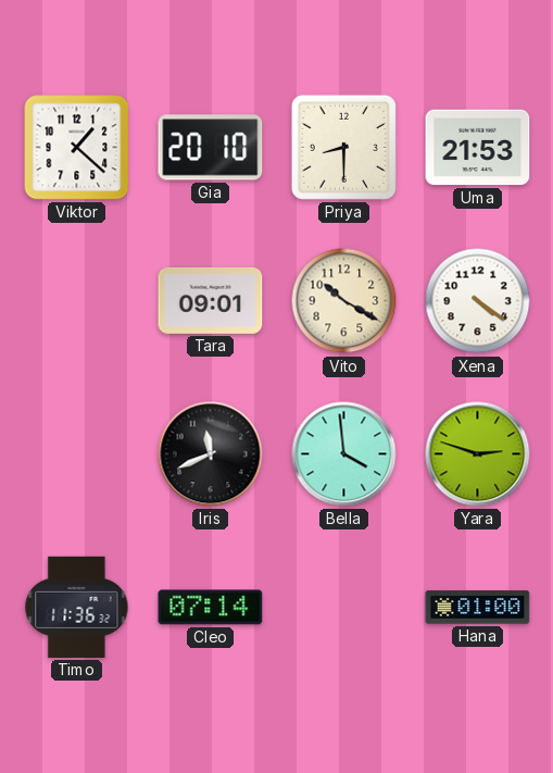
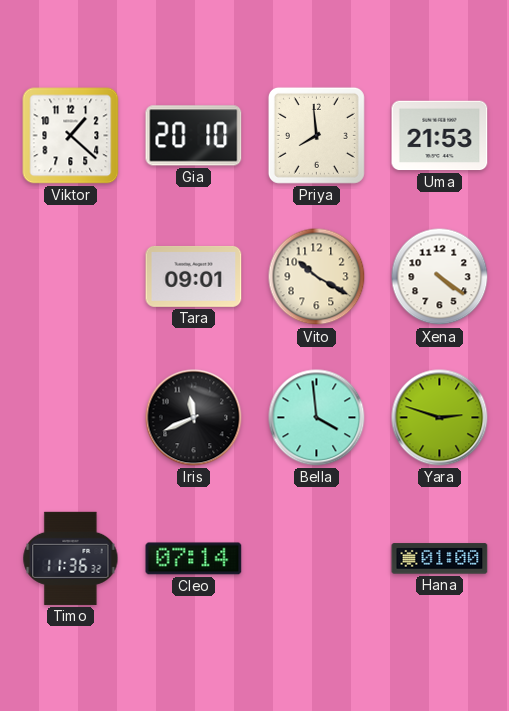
Priya: 8:30 -> 7:59 (316, 135)
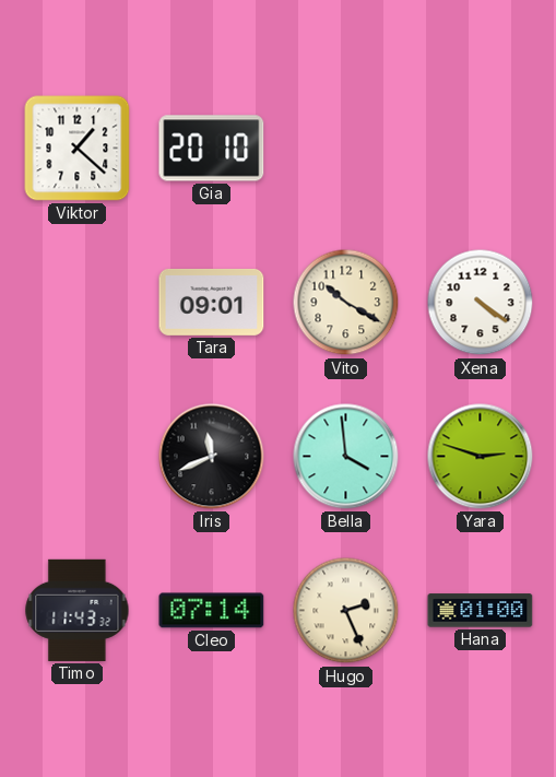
Priya: 7:59 -> none (316, 135)
Uma: 21:53 -> none (440, 136)
Timo: 11:36 -> 11:43 (78, 610)
Hugo: none -> 2:26 (346, 611)
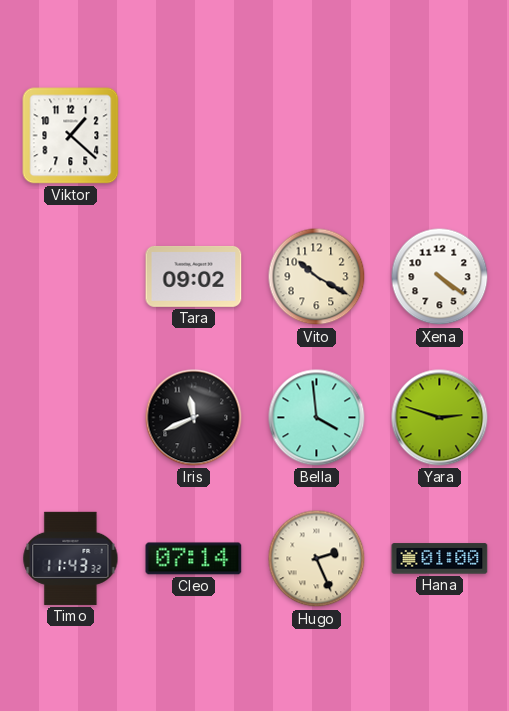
Gia: 20:10 -> none (212, 149)
Tara: 09:01 -> 09:02 (194, 276)
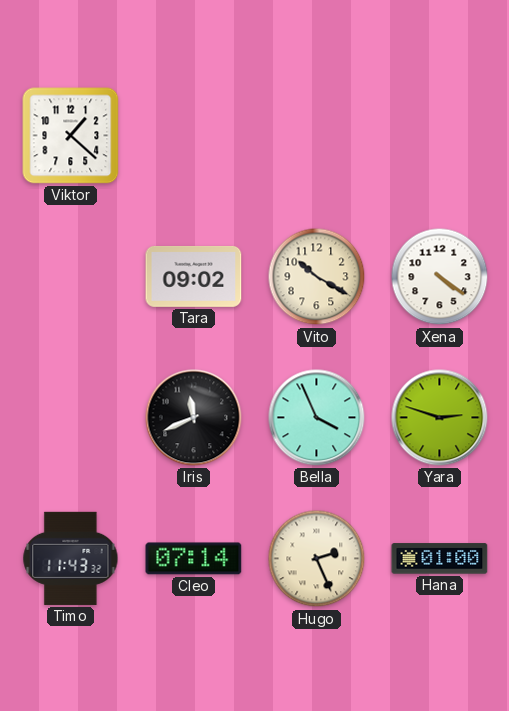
Bella: 3:59 -> 3:56 (317, 418)
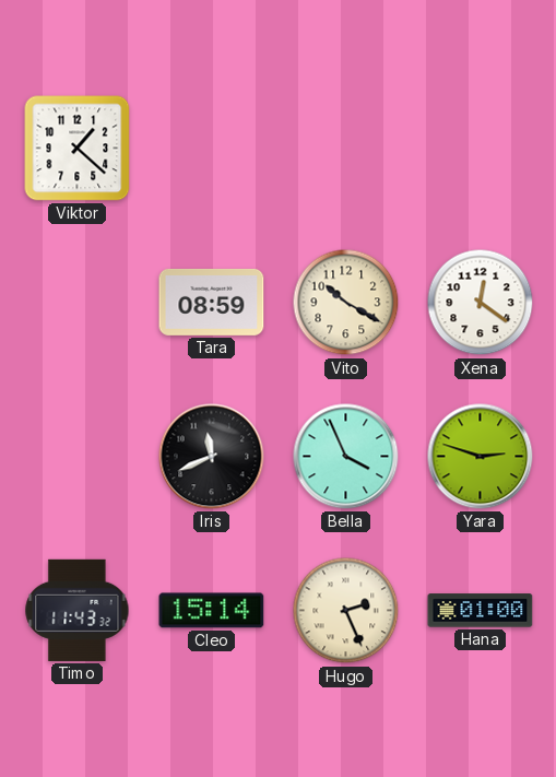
Tara: 09:02 -> 08:59 (212, 302)
Xena: 4:21 -> 12:21 (481, 303)
Cleo: 07:14 -> 15:14 (212, 611)
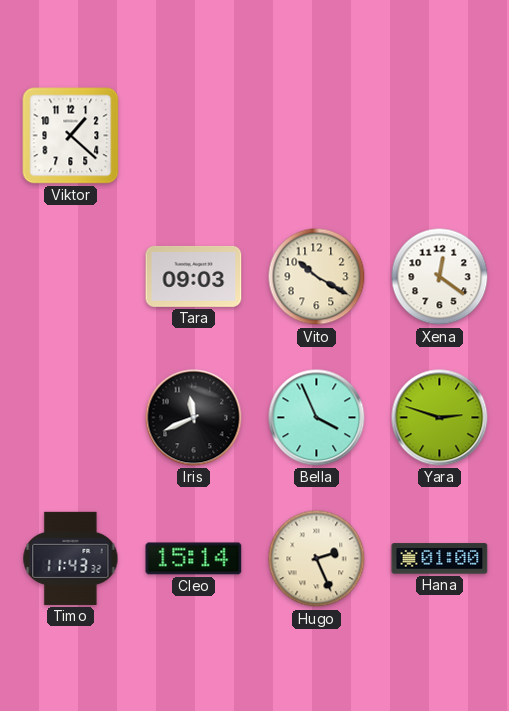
Tara: 08:59 -> 09:03 (194, 276)
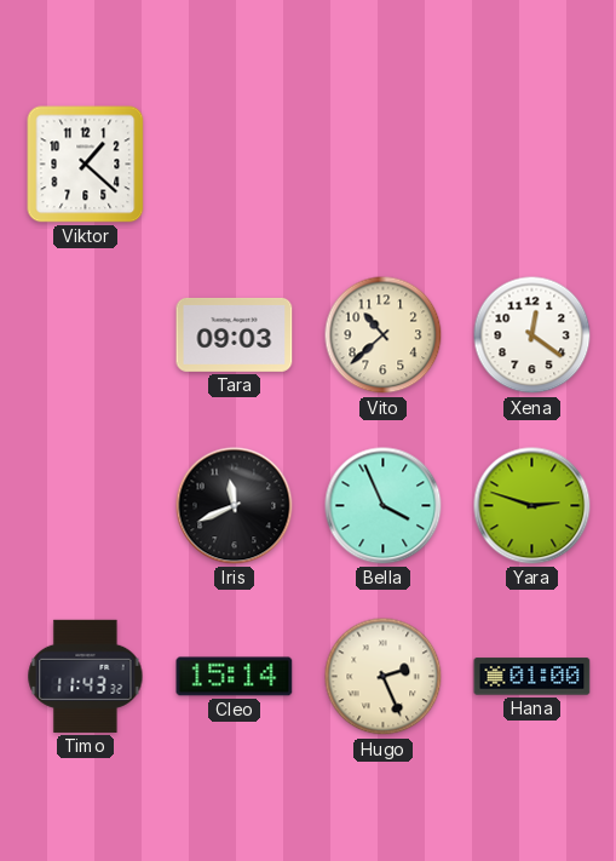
Vito: 10:20 -> 10:38 (384, 335)
